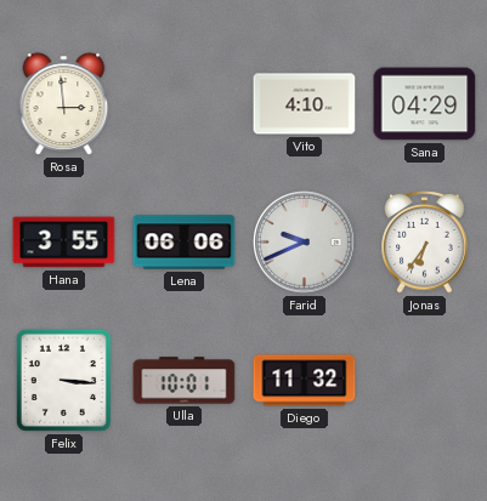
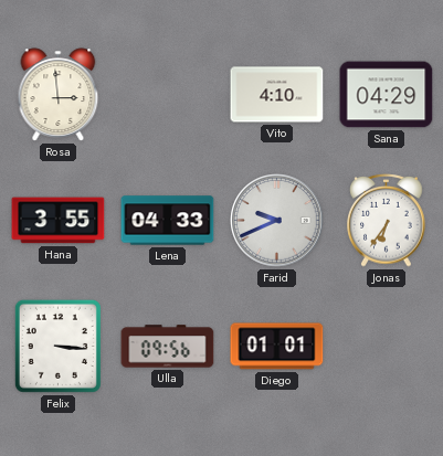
Lena: 06:06 -> 04:33 (168, 221)
Ulla: 10:01 -> 09:56 (168, 347)
Diego: 11:32 -> 01:01 (277, 347)
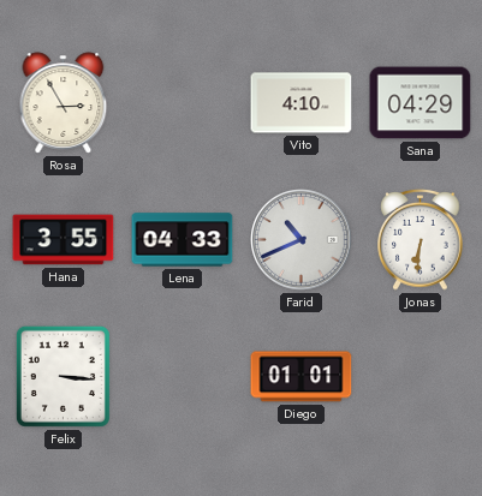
Rosa: 2:59 -> 2:55 (64, 103)
Farid: 9:41 -> 10:41 (302, 240)
Jonas: 6:36 -> 6:31 (421, 240)
Ulla: 09:56 -> none (168, 347)
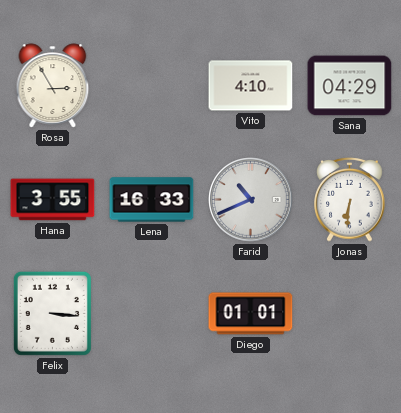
Lena: 04:33 -> 16:33 (152, 200)
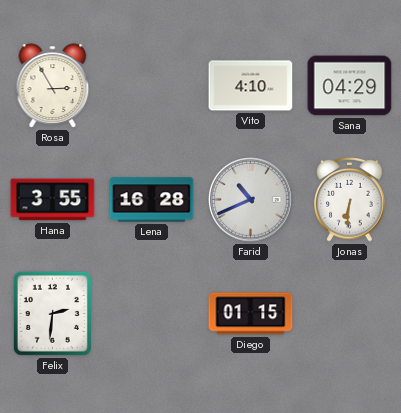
Lena: 16:33 -> 16:28 (152, 200)
Felix: 3:16 -> 2:31 (52, 313)
Diego: 01:01 -> 01:15 (251, 314)
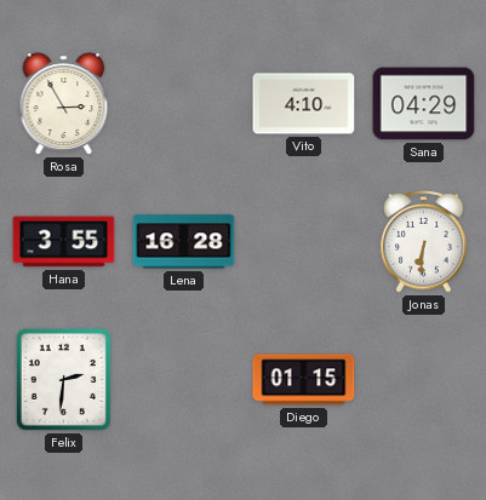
Farid: 10:41 -> none (251, 200)
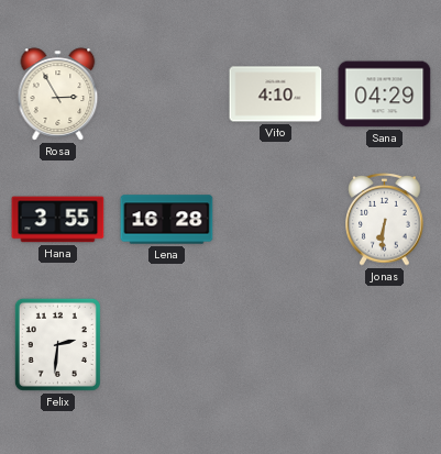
Diego: 01:15 -> none (304, 380)
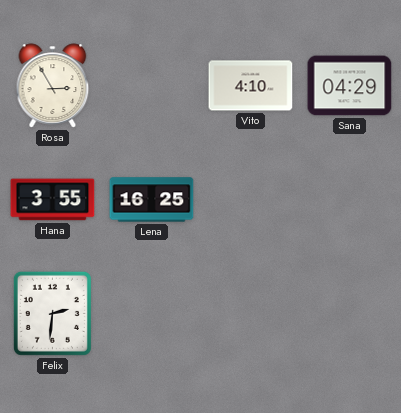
Lena: 16:28 -> 16:25 (152, 200)
Jonas: 6:31 -> none (385, 220)
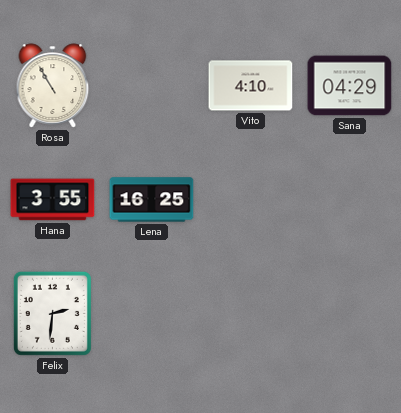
Rosa: 2:55 -> 10:55 (53, 86)
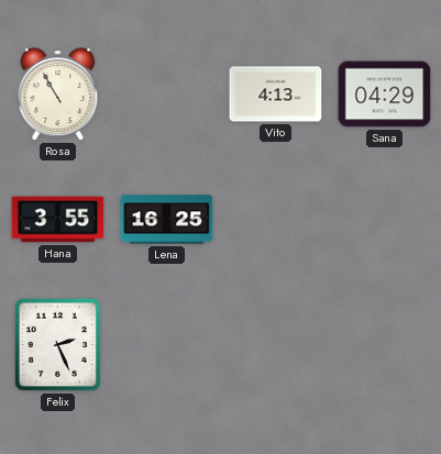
Vito: 4:10 -> 4:13 (276, 95)
Felix: 2:31 -> 2:26 (57, 344)
